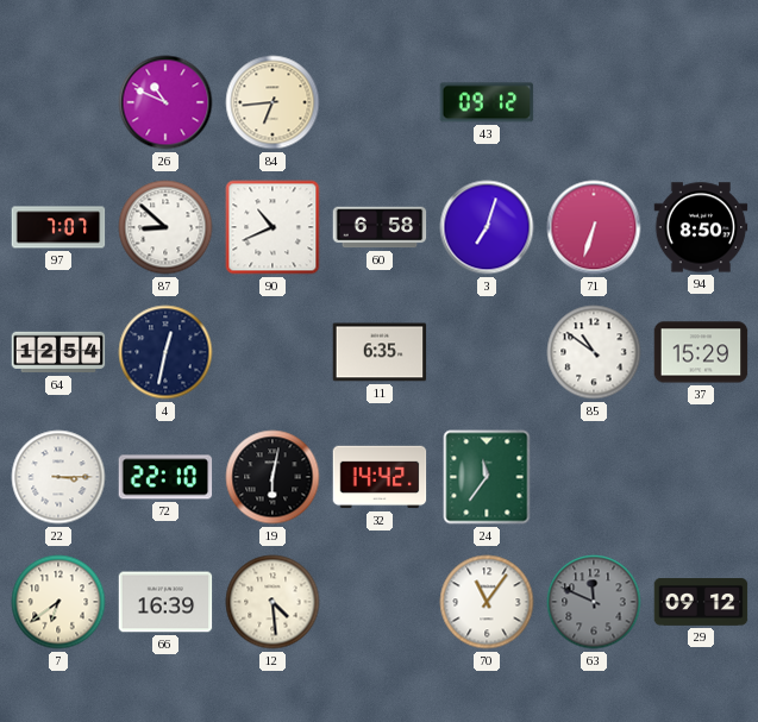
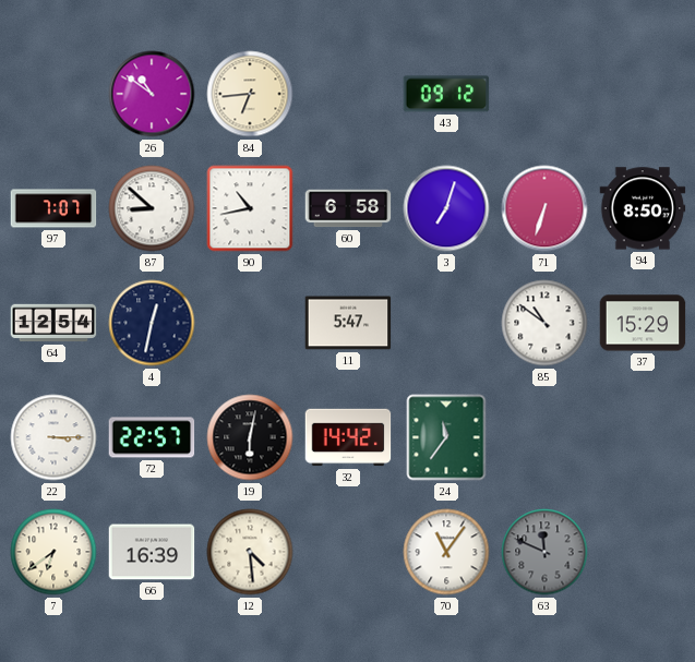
26: 10:49 -> 10:51 (152, 94)
90: 10:41 -> 10:43 (250, 208)
11: 6:35 -> 5:47 (348, 323)
72: 22:10 -> 22:57 (152, 437)
29: 09:12 -> none (701, 602)
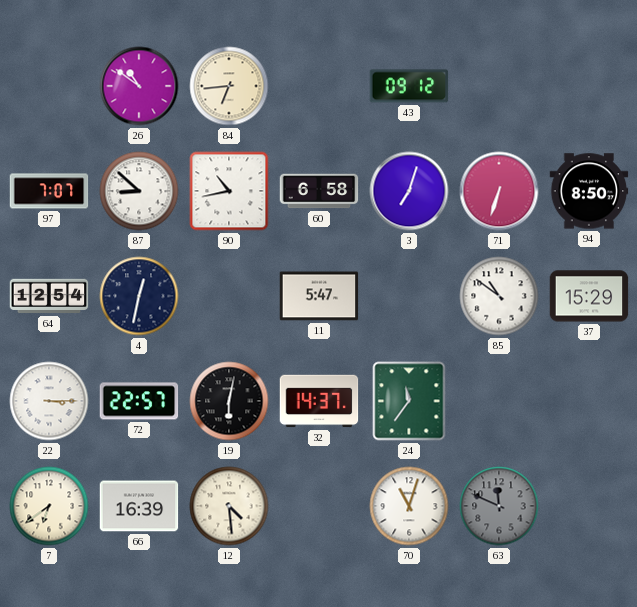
32: 14:42 -> 14:37 (319, 401)
70: 11:06 -> 11:03 (409, 506)
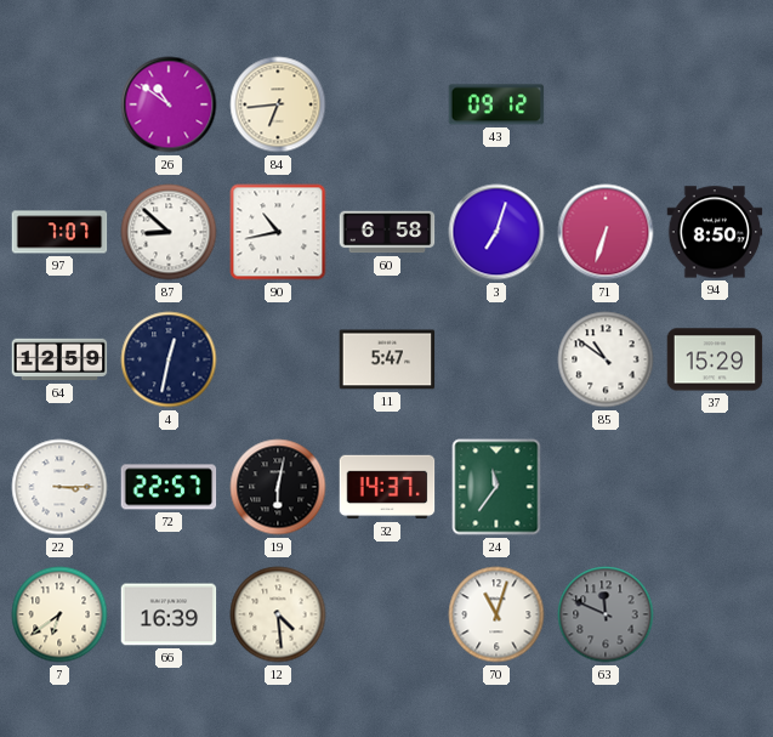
64: 12:54 -> 12:59 (59, 359)
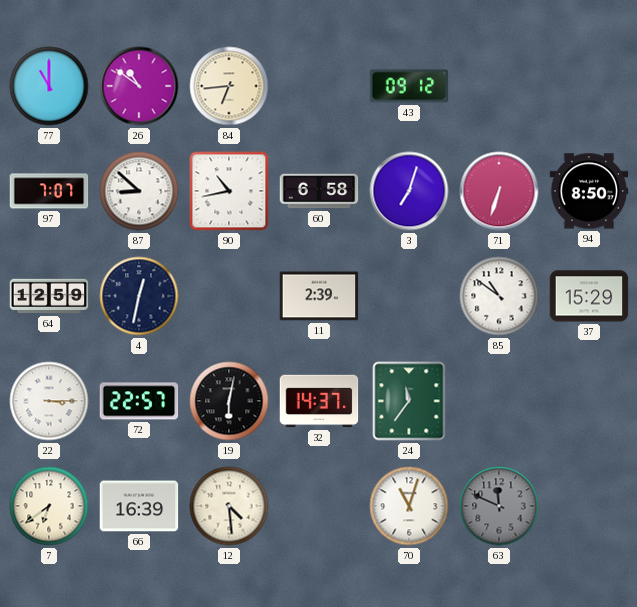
77: none -> 11:00 (49, 86)
11: 5:47 -> 2:39 (319, 296)
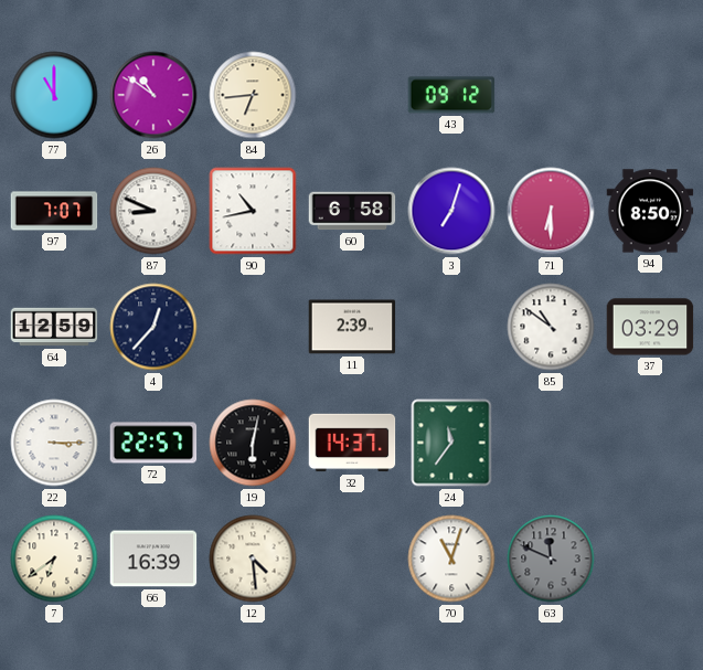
87: 8:52 -> 8:49 (153, 211)
71: 6:33 -> 6:30 (551, 211)
4: 12:32 -> 12:37 (153, 327)
37: 15:29 -> 03:29 (650, 327)
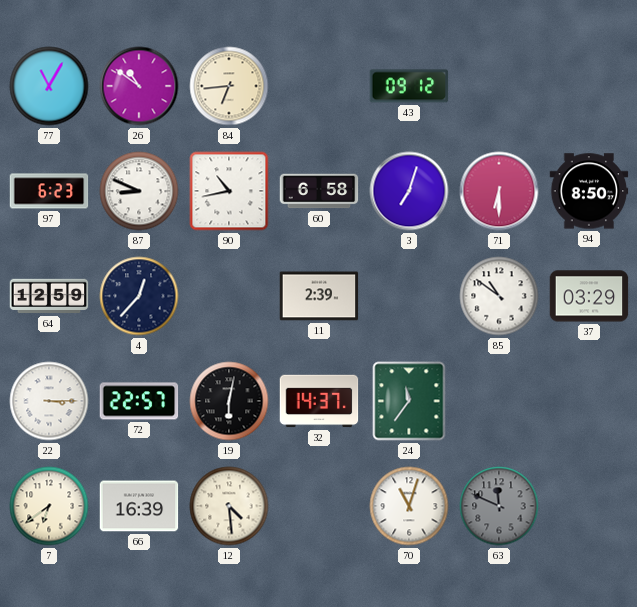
77: 11:00 -> 11:05 (49, 86)
97: 7:07 -> 6:23 (49, 191)
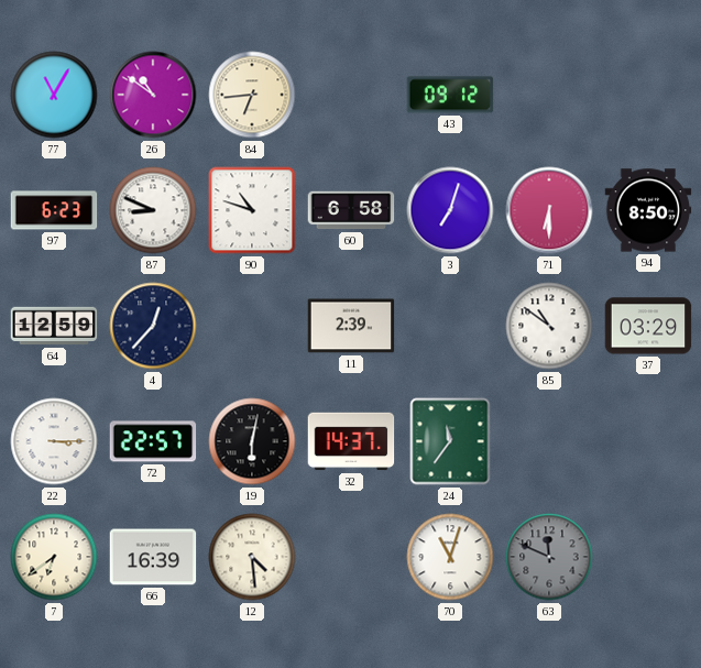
90: 10:43 -> 10:48 (252, 210)
